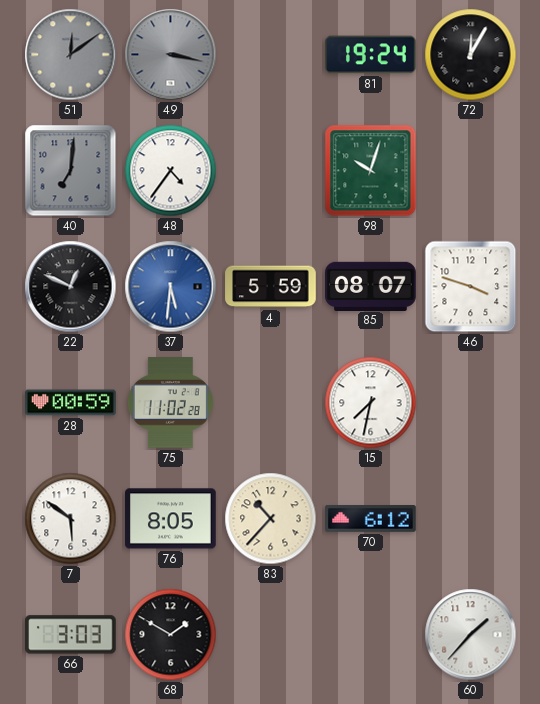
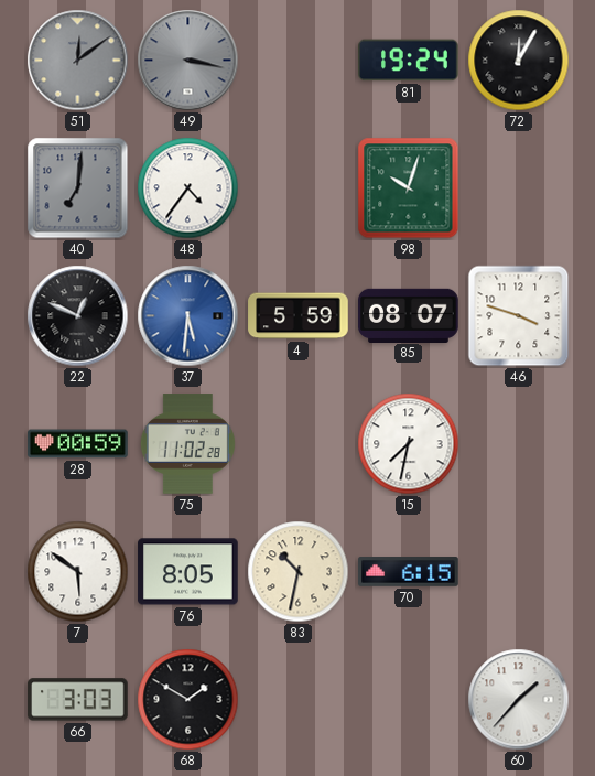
83: 10:37 -> 10:32 (299, 572)
70: 6:12 -> 6:15 (409, 572)
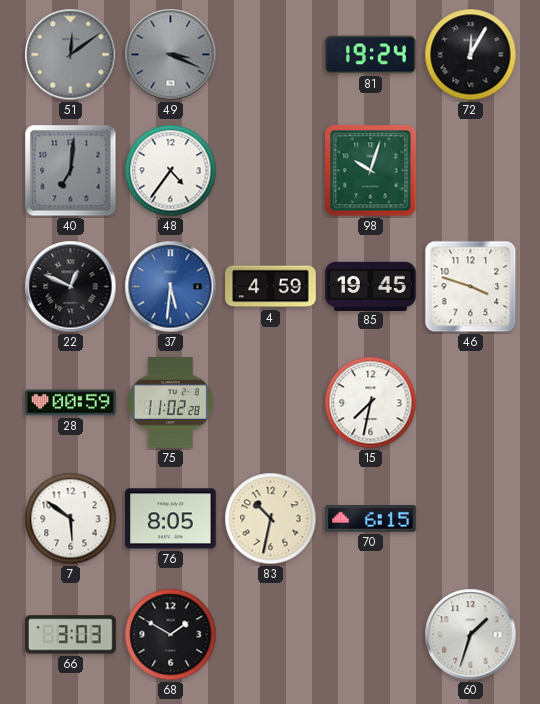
49: 3:17 -> 3:19 (171, 55)
4: 5:59 -> 4:59 (271, 287)
85: 08:07 -> 19:45 (371, 286)
60: 1:37 -> 1:33 (471, 635)
